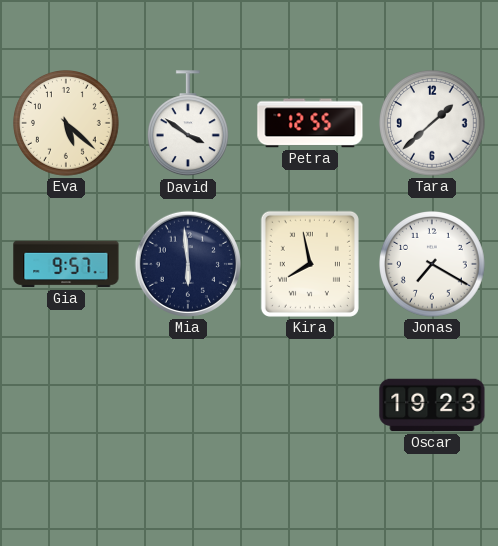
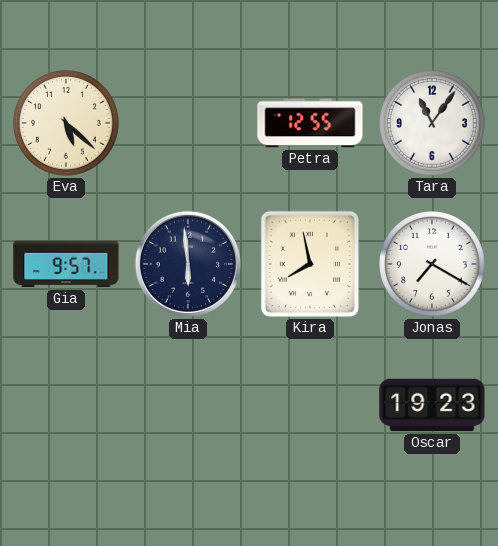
David: 3:51 -> none (188, 124)
Tara: 1:38 -> 11:06 (433, 124)
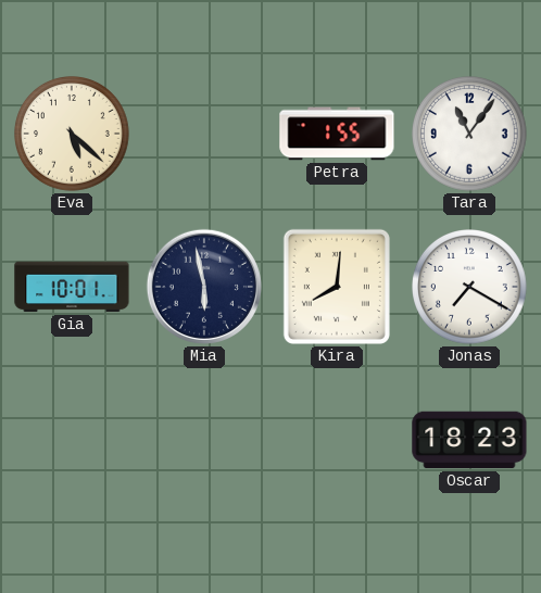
Petra: 12:55 -> 1:55 (337, 134)
Gia: 9:57 -> 10:01 (72, 287)
Mia: 5:59 -> 5:58 (204, 287)
Kira: 7:58 -> 8:01 (337, 287)
Oscar: 19:23 -> 18:23 (469, 440)
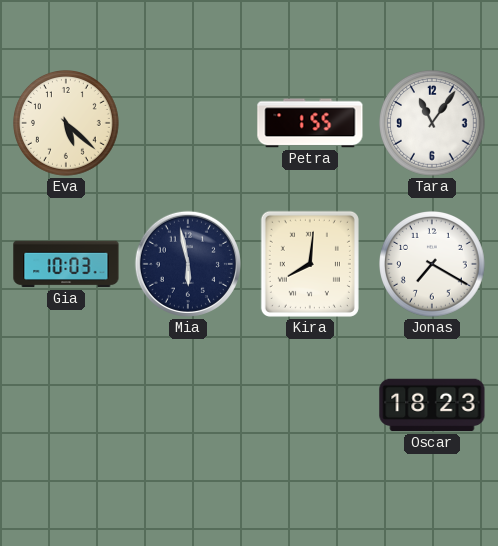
Gia: 10:01 -> 10:03 (66, 264)
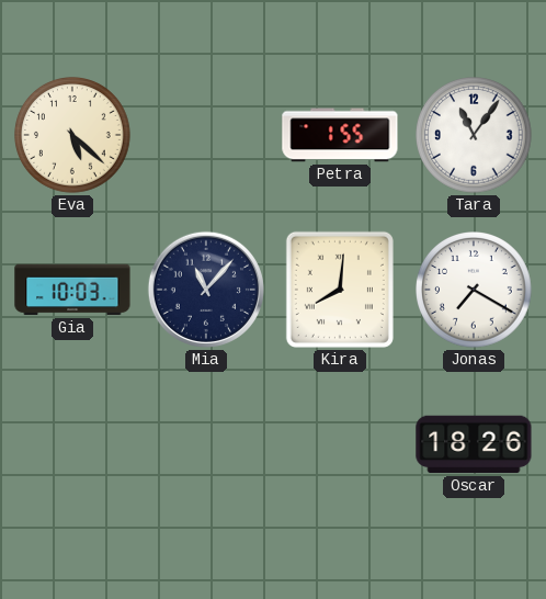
Mia: 5:58 -> 11:07 (206, 290)
Oscar: 18:23 -> 18:26 (474, 444)
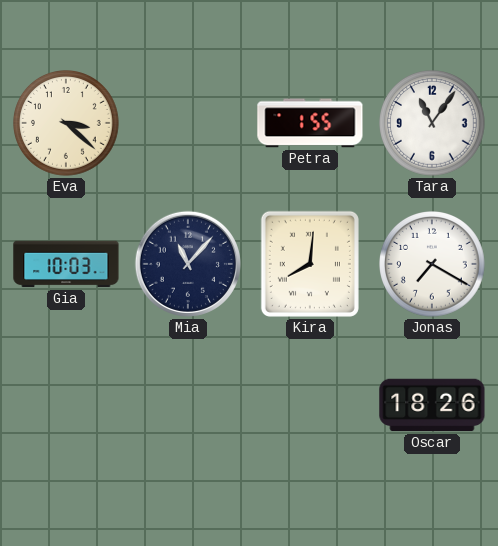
Eva: 5:22 -> 3:22 (67, 124)
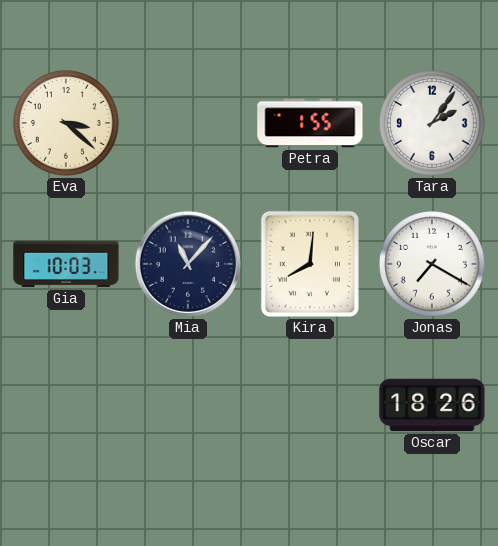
Tara: 11:06 -> 2:06 (433, 124)
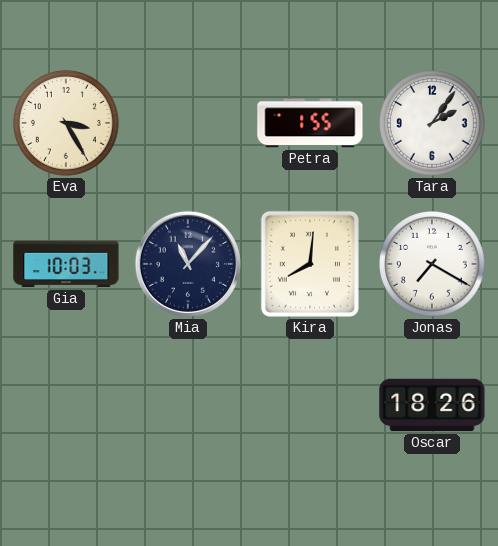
Eva: 3:22 -> 3:25 (67, 124)
